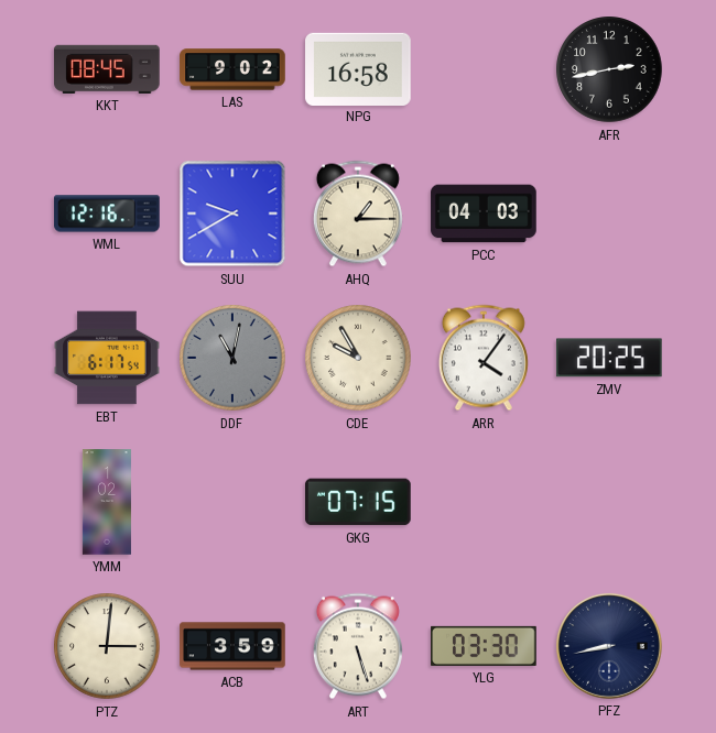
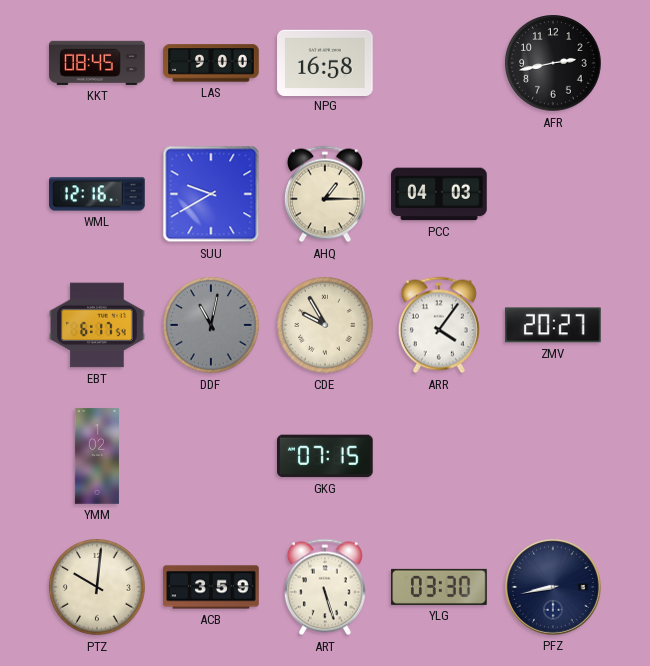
LAS: 9:02 -> 9:00 (211, 63)
ZMV: 20:25 -> 20:27 (553, 325)
PTZ: 3:01 -> 10:01 (97, 587)
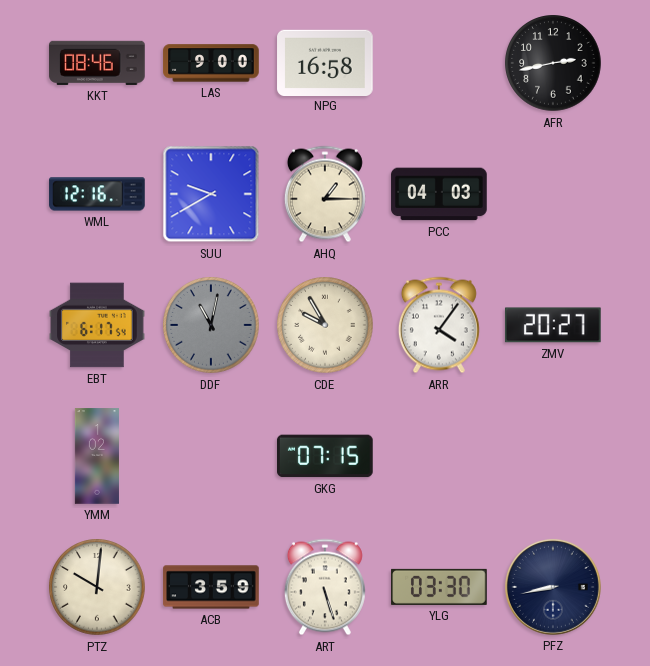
KKT: 08:45 -> 08:46 (97, 63)
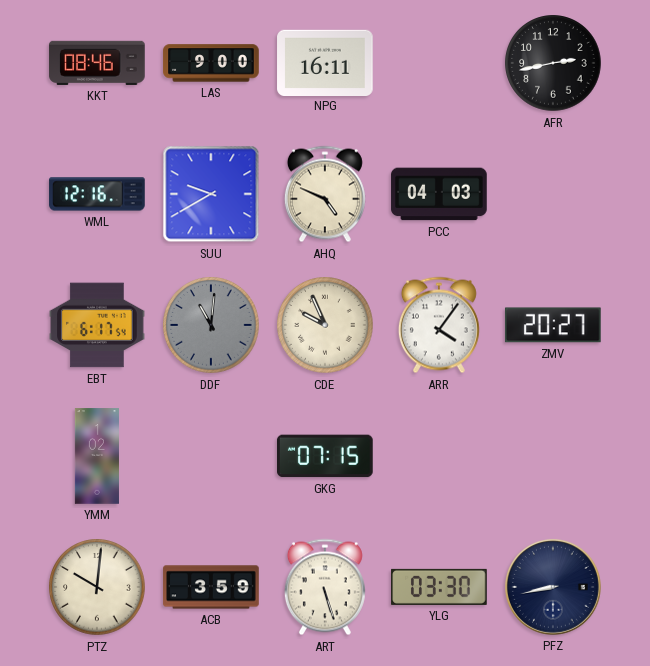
NPG: 16:58 -> 16:11 (325, 62)
AHQ: 1:15 -> 4:49 (325, 194)
DDF: 11:02 -> 11:01 (211, 325)
CDE: 9:55 -> 9:56 (325, 325)
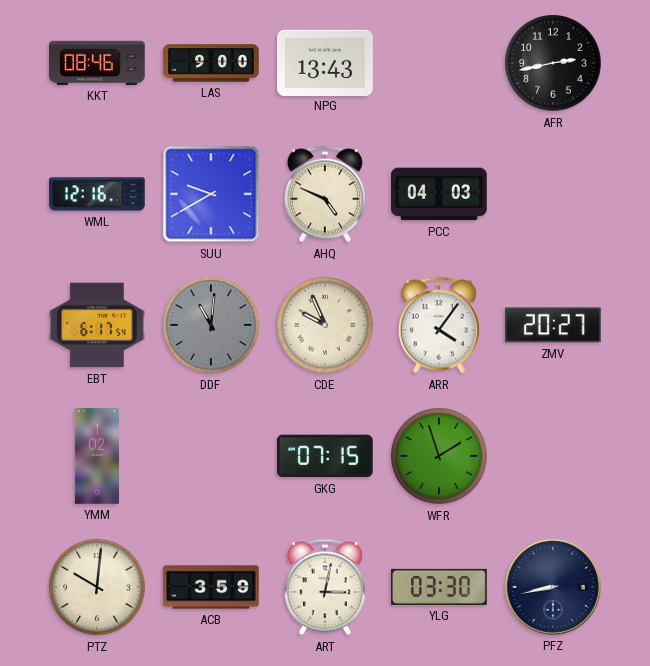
NPG: 16:11 -> 13:43 (325, 62)
WFR: none -> 1:57 (439, 456)
ART: 5:27 -> 3:02 (325, 587)
